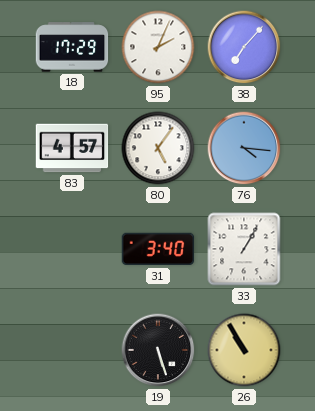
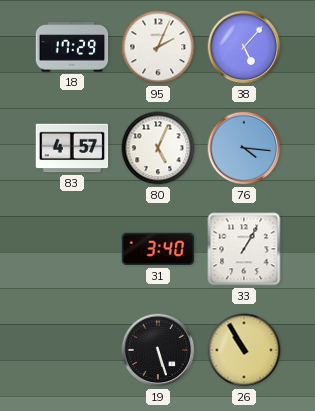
38: 7:07 -> 5:07 (244, 47)
80: 5:06 -> 5:04 (158, 148)
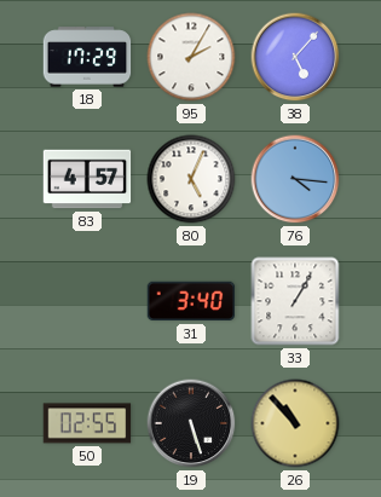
95: 2:04 -> 2:05 (191, 57)
50: none -> 02:55 (87, 423)
26: 10:55 -> 10:53 (295, 423)
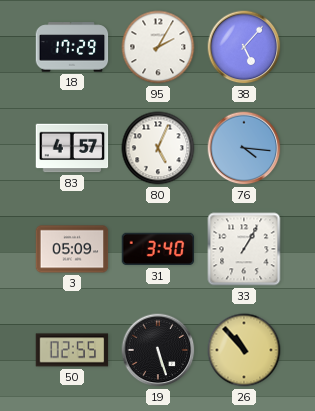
3: none -> 05:09 (72, 249)
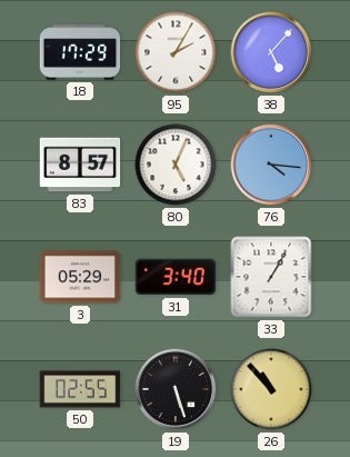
83: 4:57 -> 8:57 (80, 165)
3: 05:09 -> 05:29 (80, 277)
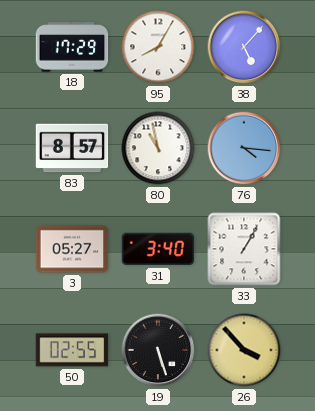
95: 2:05 -> 8:05 (158, 47)
80: 5:04 -> 10:58 (158, 148)
3: 05:29 -> 05:27 (72, 249)
26: 10:53 -> 3:53 (244, 350)
